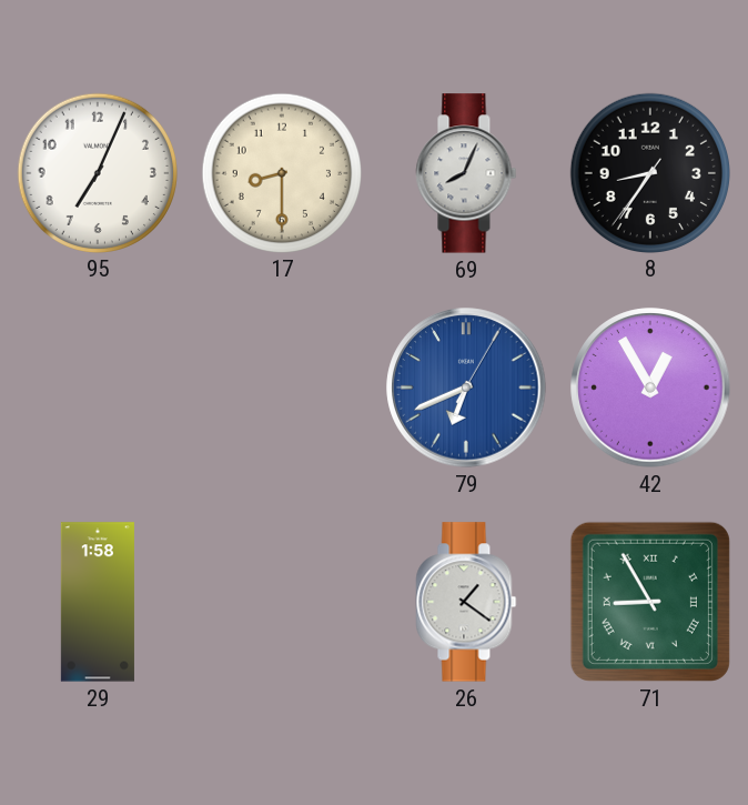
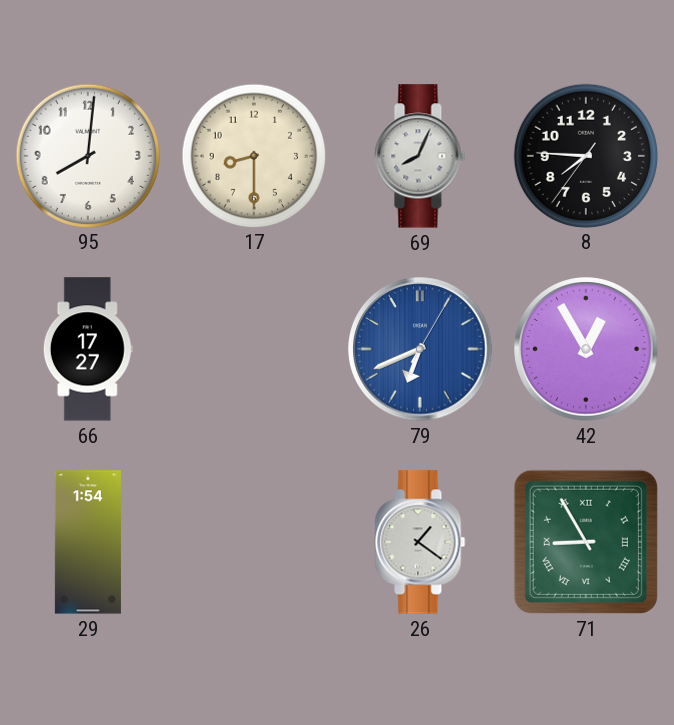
95: 7:04 -> 8:01 (87, 155)
8: 8:35 -> 7:45 (585, 155)
66: none -> 17:27 (88, 349)
29: 1:58 -> 1:54 (88, 542)
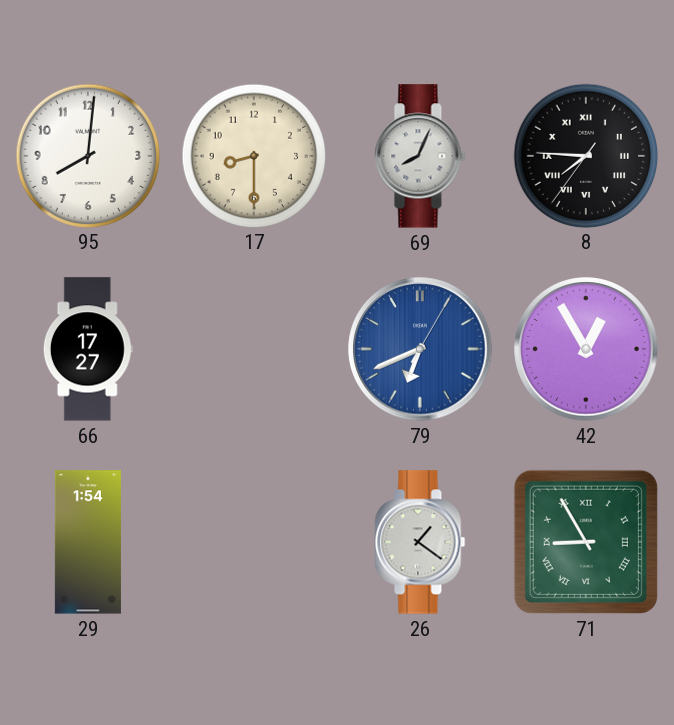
8 numerals: Arabic -> Roman (585, 155)
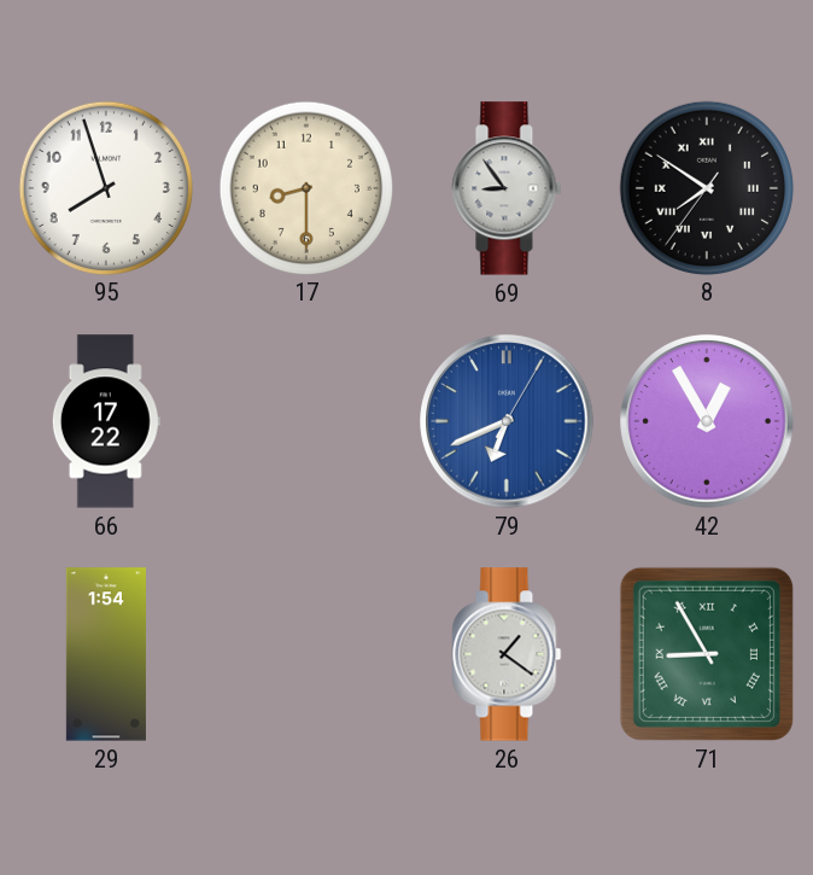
95: 8:01 -> 7:57 (105, 187)
69: 8:04 -> 8:54 (507, 188)
8: 7:45 -> 7:50 (706, 187)
66: 17:27 -> 17:22 (106, 421)
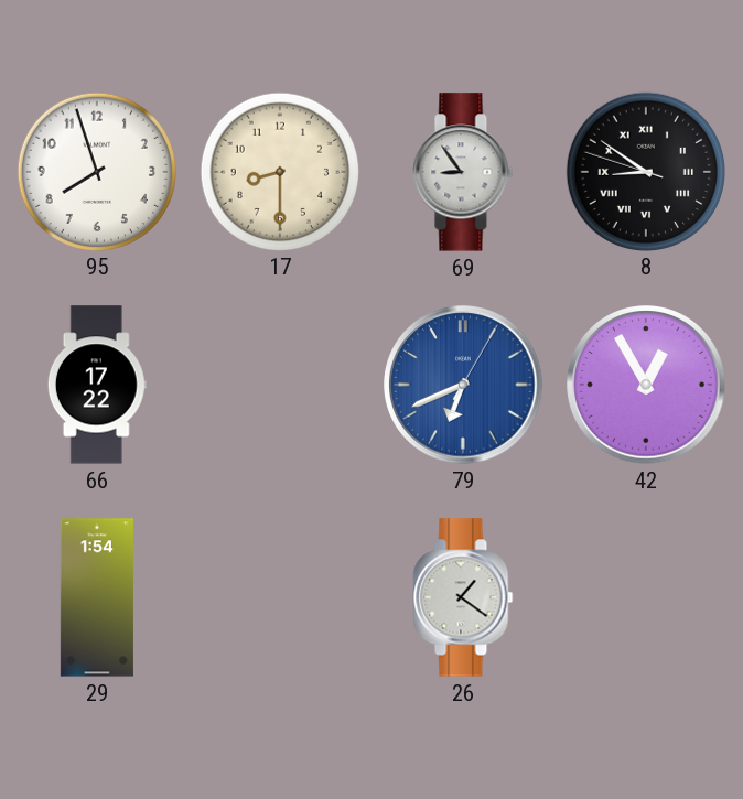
8: 7:50 -> 8:50 (645, 171)
71: 8:55 -> none (707, 654)
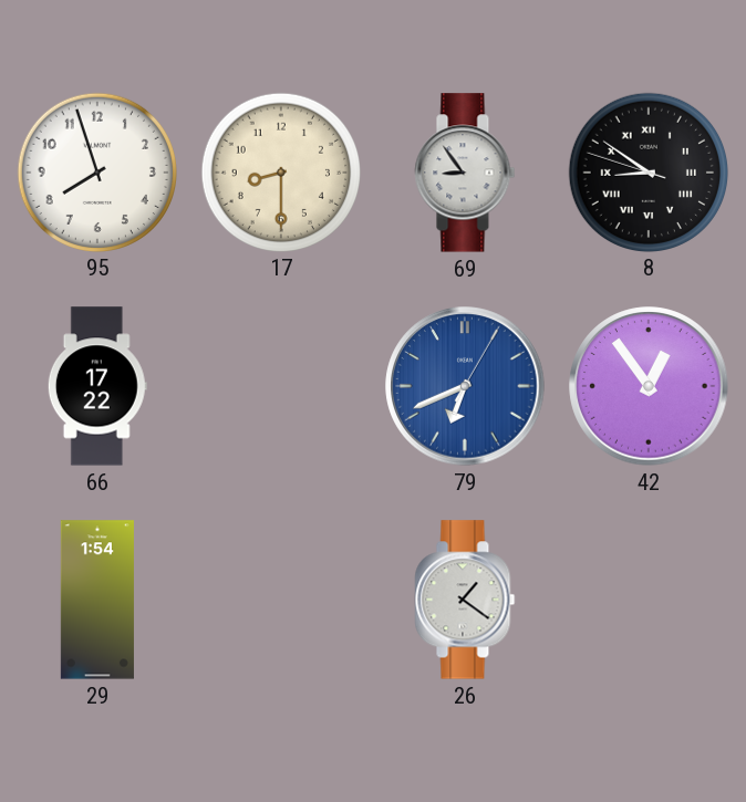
42: 12:55 -> 12:54 (649, 386)
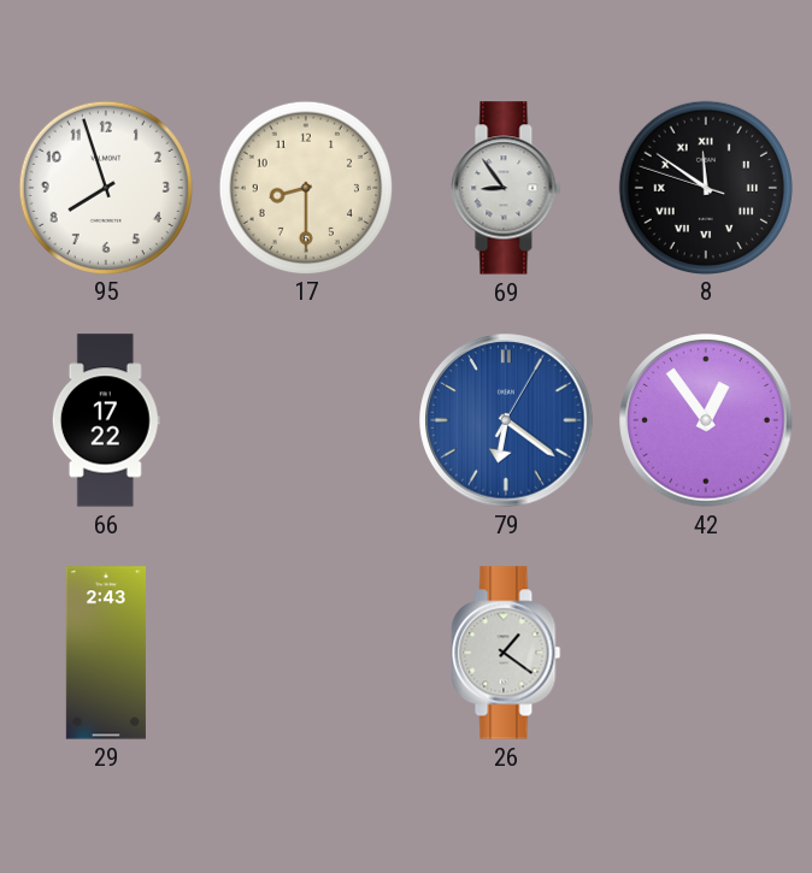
8: 8:50 -> 11:50 (705, 187)
79: 6:41 -> 6:21 (506, 420)
29: 1:54 -> 2:43 (106, 653)
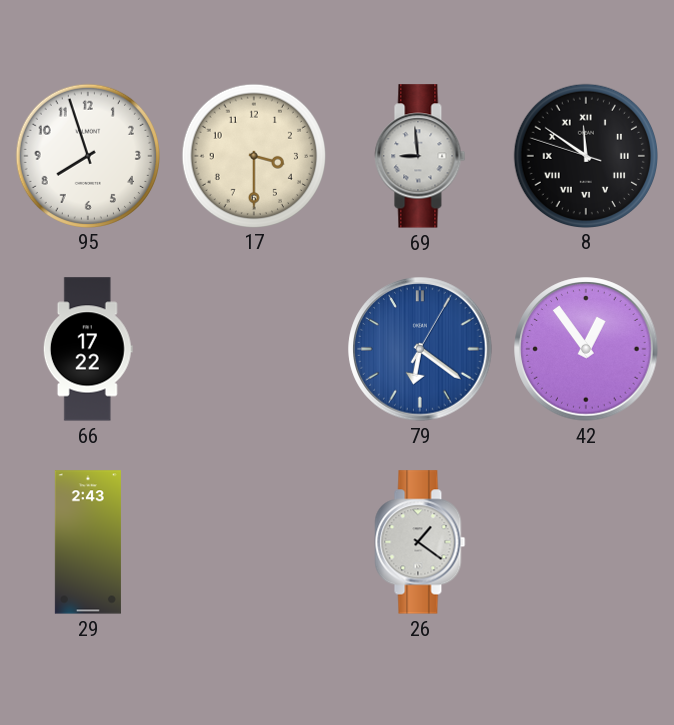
17: 8:30 -> 3:30 (253, 155)
69: 8:54 -> 8:59 (420, 156)
